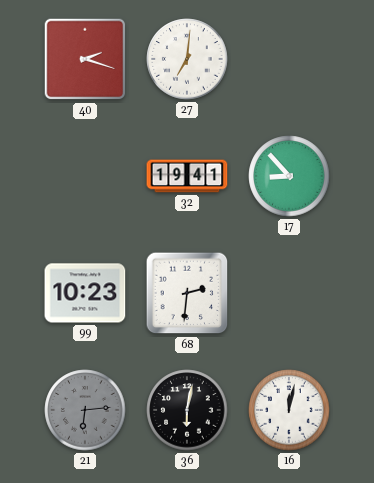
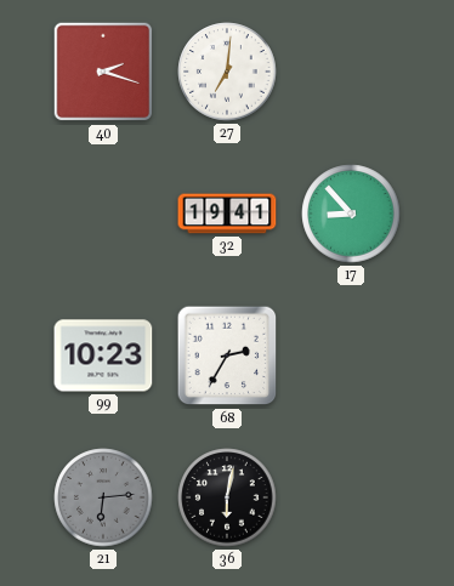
68: 2:31 -> 2:35 (227, 355)
16: 12:02 -> none (289, 410)
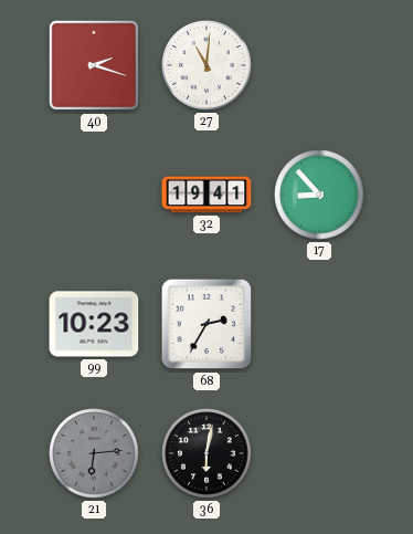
27: 7:01 -> 11:01 (206, 65)
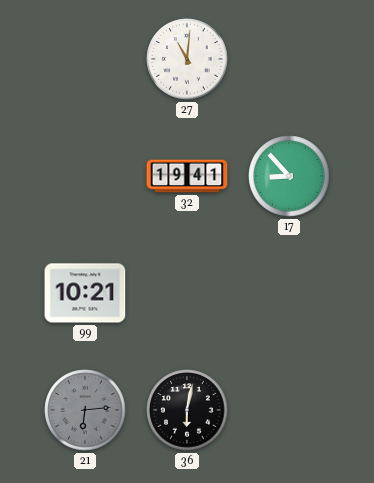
40: 2:18 -> none (94, 65)
99: 10:23 -> 10:21 (85, 293)
68: 2:35 -> none (206, 324)
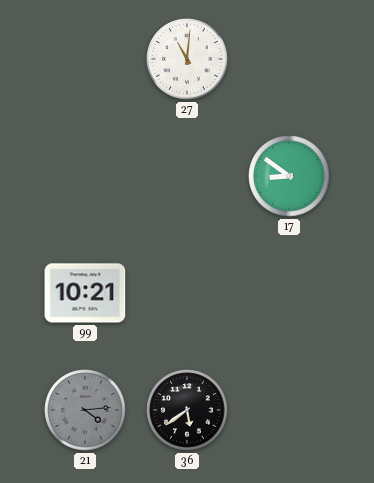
32: 19:41 -> none (187, 176)
17: 8:53 -> 8:51 (289, 176)
21: 6:14 -> 4:14 (85, 410)
36: 6:02 -> 5:39 (187, 410)
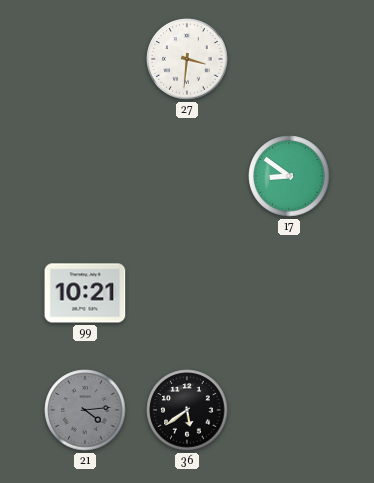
27: 11:01 -> 3:31 (187, 59)
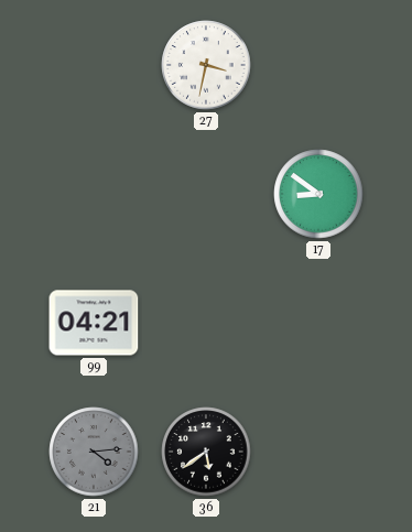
27: 3:31 -> 3:32 (206, 65)
99: 10:21 -> 04:21 (94, 323)
